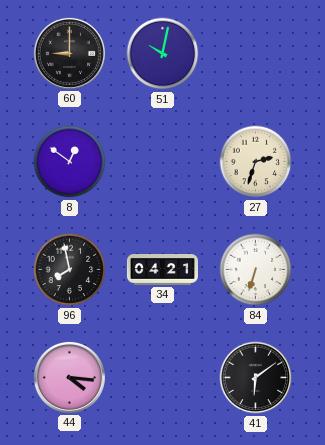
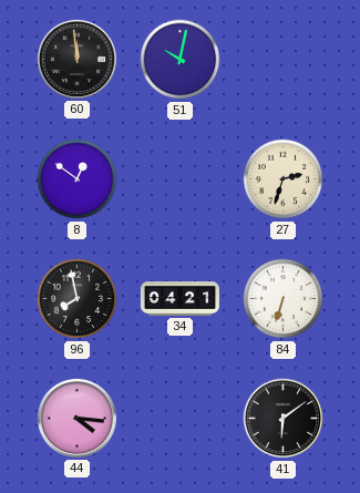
60: 9:00 -> 11:59 (76, 59)
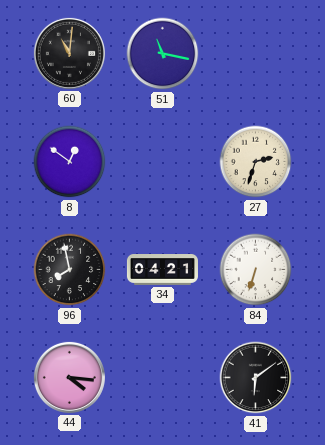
60: 11:59 -> 11:01 (69, 53)
51: 10:02 -> 11:17 (163, 54)
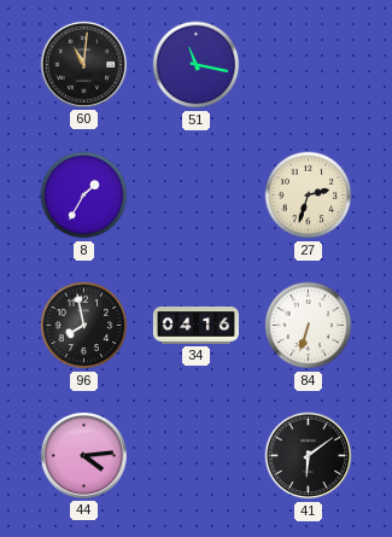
8: 12:51 -> 1:35 (84, 195)
34: 04:21 -> 04:16 (195, 326)
44: 4:16 -> 4:14 (83, 455)
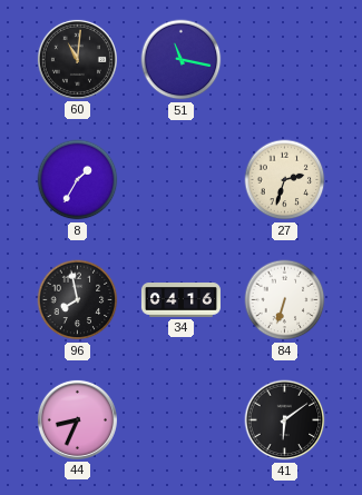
44: 4:14 -> 8:34 (77, 419)
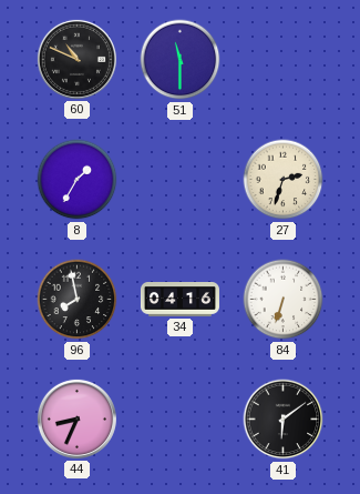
60: 11:01 -> 10:49 (76, 59)
51: 11:17 -> 11:30 (181, 60)
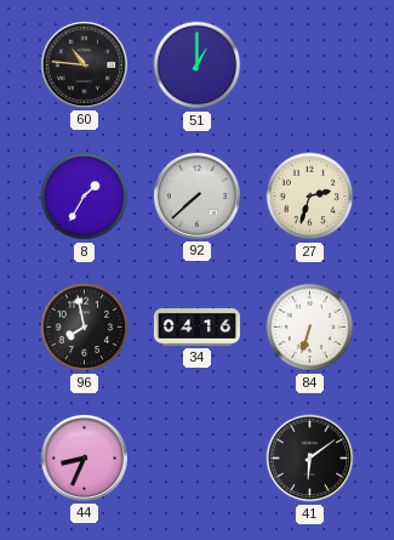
60: 10:49 -> 10:46 (84, 64)
51: 11:30 -> 1:00 (198, 66)
92: none -> 7:38 (196, 195)
